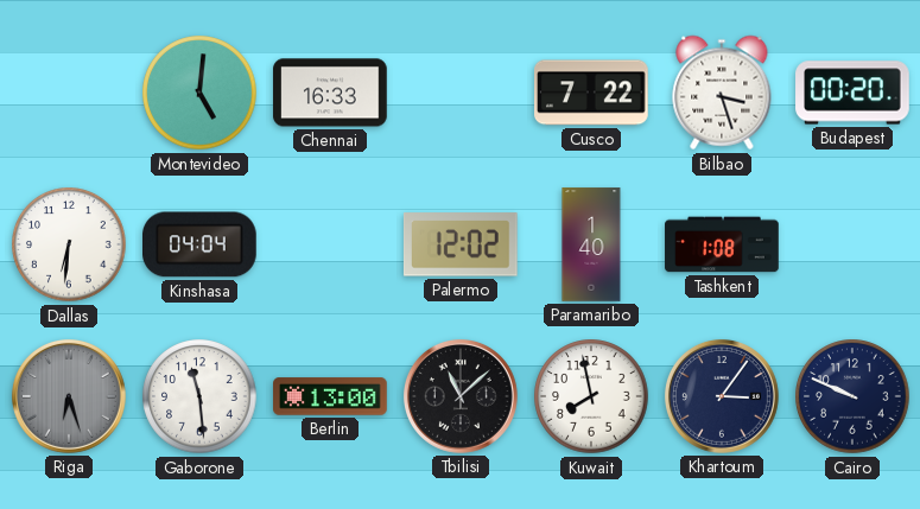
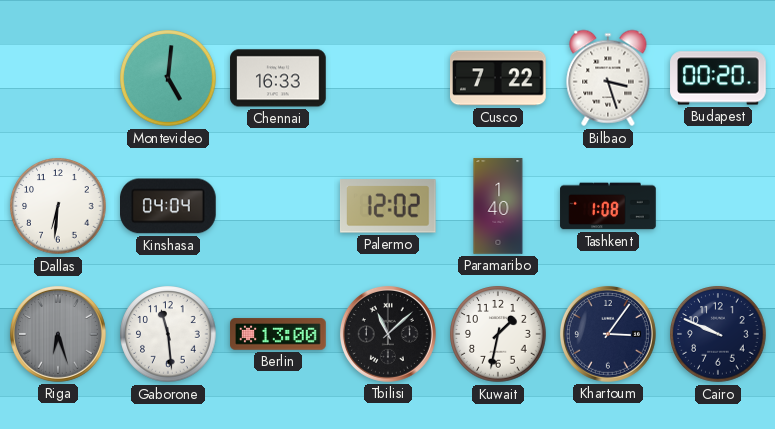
Kuwait: 7:58 -> 1:32 (498, 334)
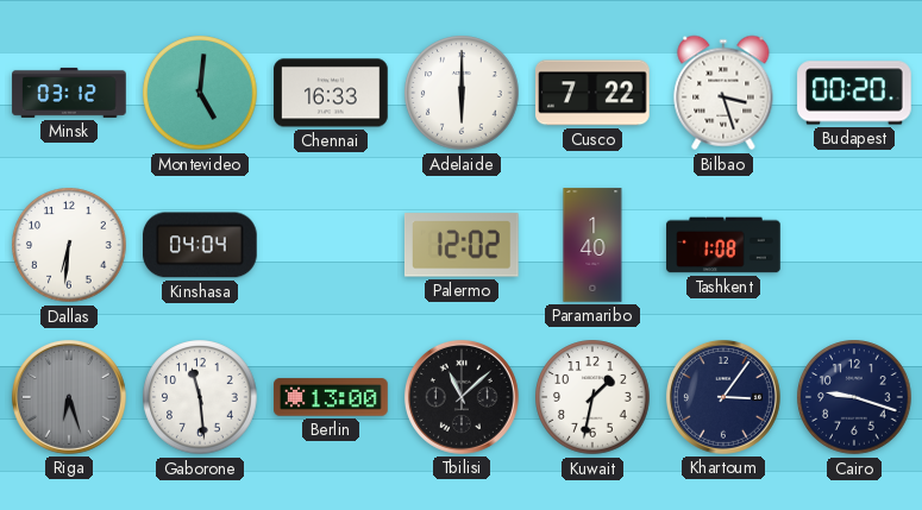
Minsk: none -> 03:12 (69, 93)
Adelaide: none -> 6:00 (462, 93)
Cairo: 9:49 -> 9:18 (854, 397)
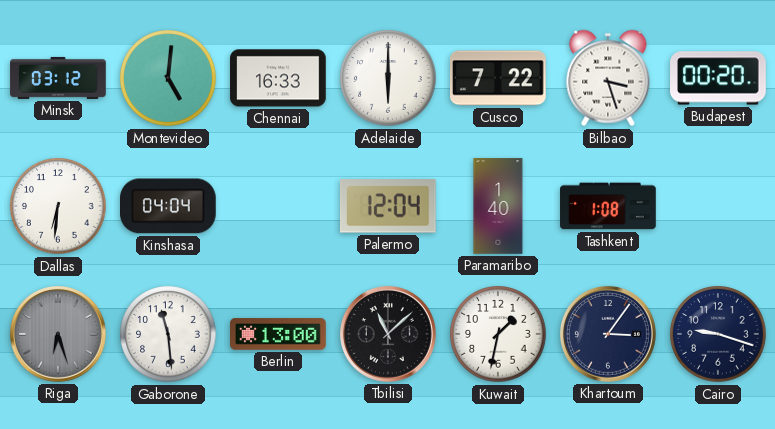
Palermo: 12:02 -> 12:04 (388, 206)
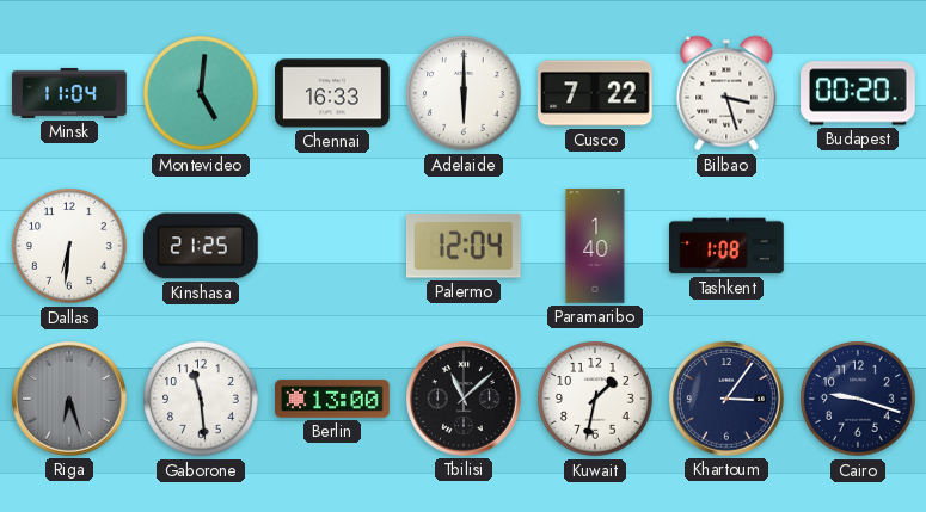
Minsk: 03:12 -> 11:04 (69, 93)
Kinshasa: 04:04 -> 21:25 (202, 246)
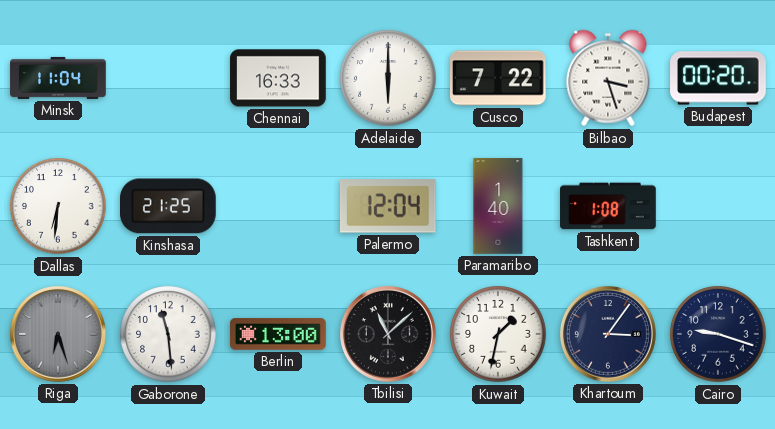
Montevideo: 5:01 -> none (201, 93)
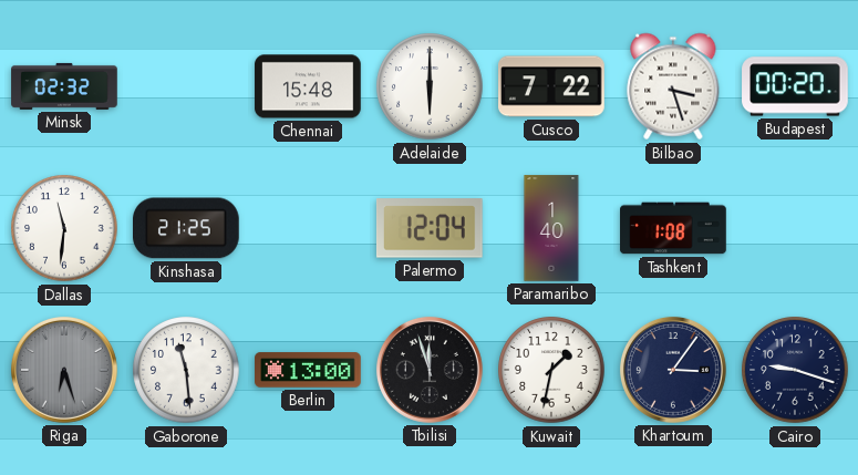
Minsk: 11:04 -> 02:32 (64, 86)
Chennai: 16:33 -> 15:48 (308, 86)
Dallas: 6:31 -> 11:31 (64, 228)
Tbilisi: 11:08 -> 11:57 (430, 370)
